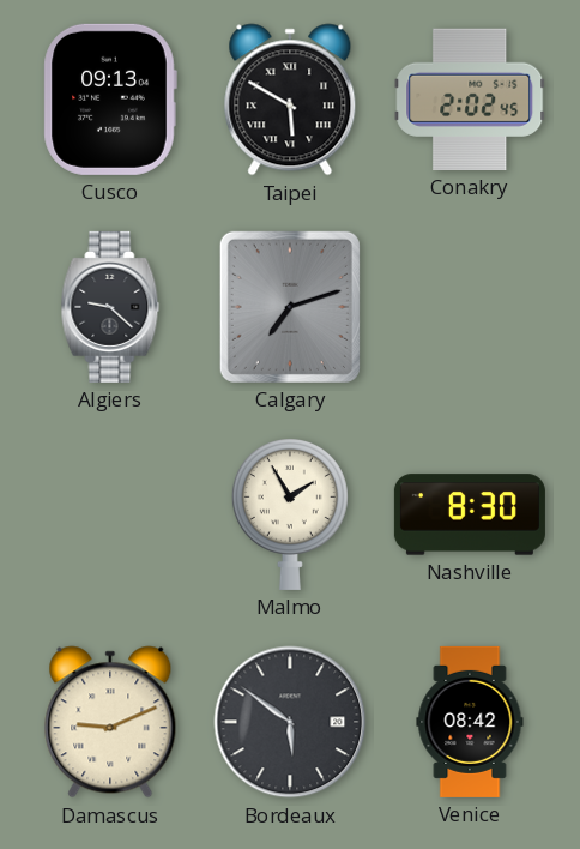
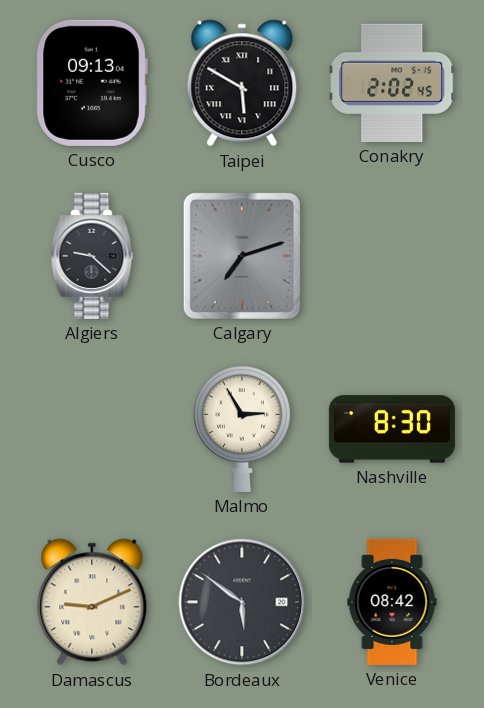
Malmo: 1:55 -> 2:55 (242, 429)
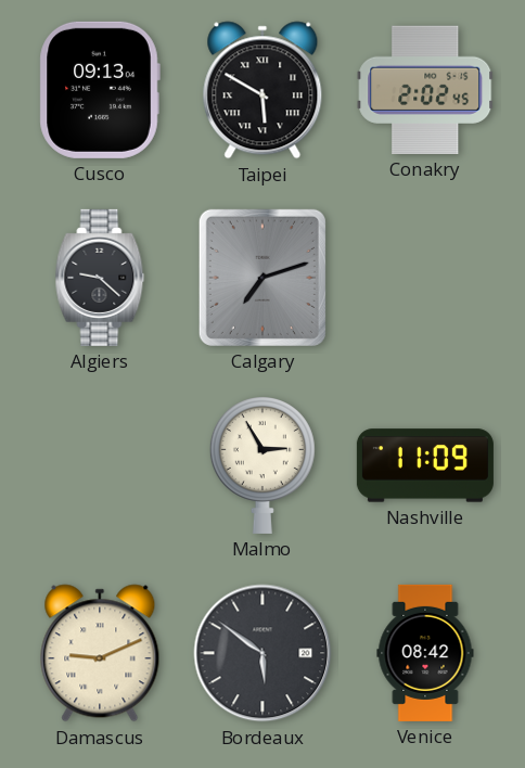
Nashville: 8:30 -> 11:09 (425, 465)
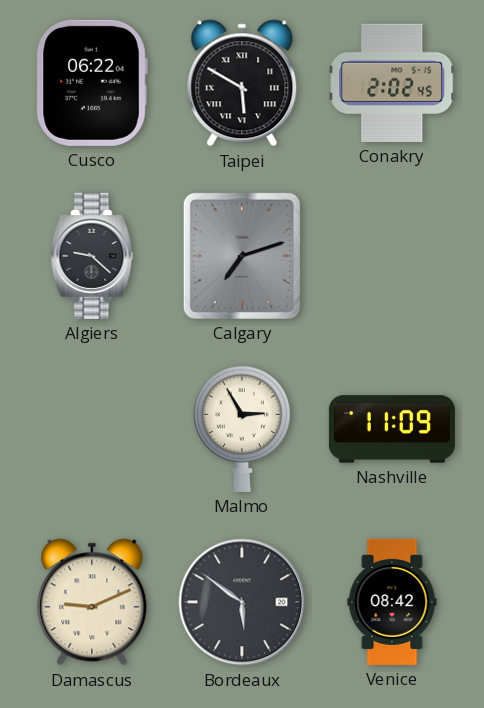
Cusco: 09:13 -> 06:22 (92, 83)
